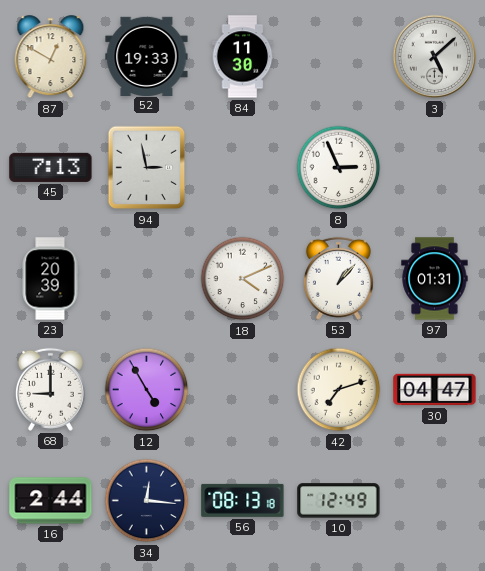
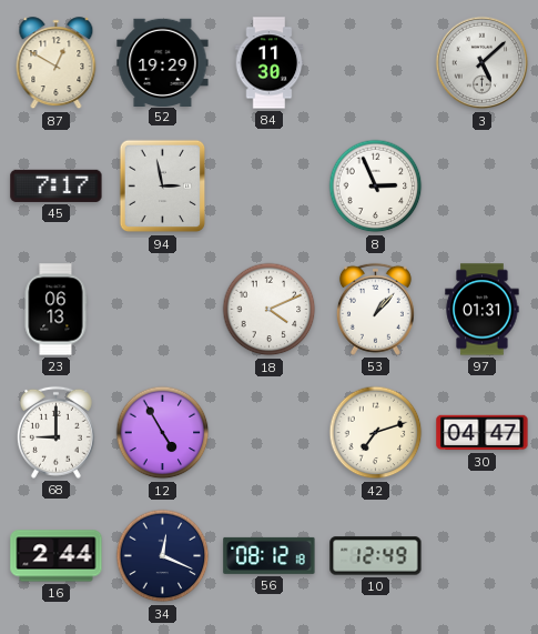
52: 19:33 -> 19:29 (163, 62)
45: 7:13 -> 7:17 (57, 185)
23: 20:39 -> 06:13 (55, 310)
34: 12:16 -> 12:19 (163, 556)
56: 08:13 -> 08:12 (270, 555)
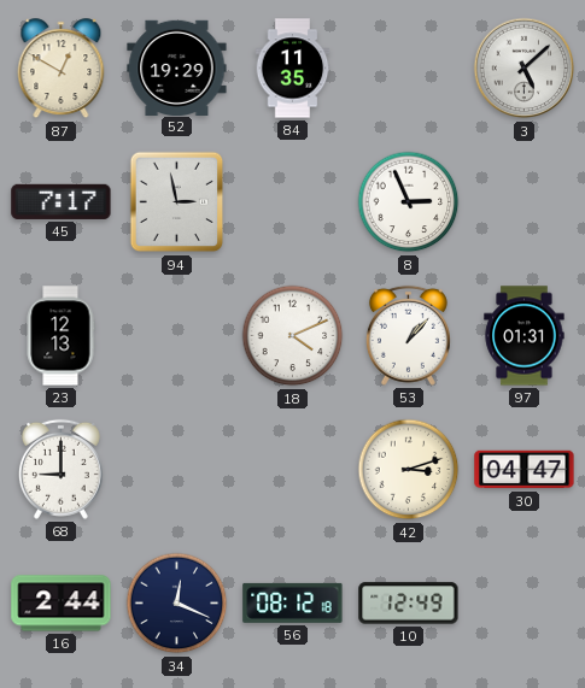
84: 11:30 -> 11:35 (293, 69)
23: 06:13 -> 12:13 (60, 336)
12: 4:55 -> none (163, 433)
42: 7:12 -> 3:12 (409, 470)
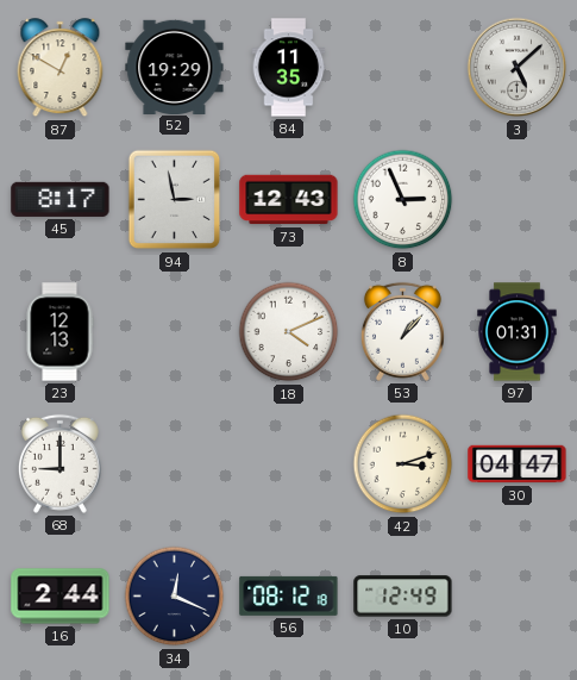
45: 7:17 -> 8:17 (61, 199)
73: none -> 12:43 (289, 200)
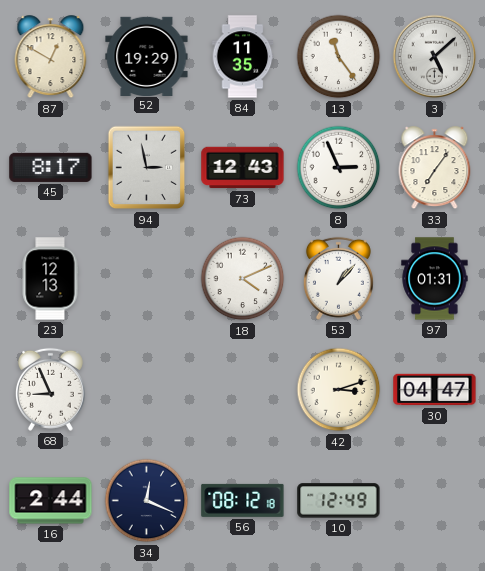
13: none -> 11:24 (339, 57)
33: none -> 7:06 (435, 168)
68: 9:00 -> 8:56 (50, 389)
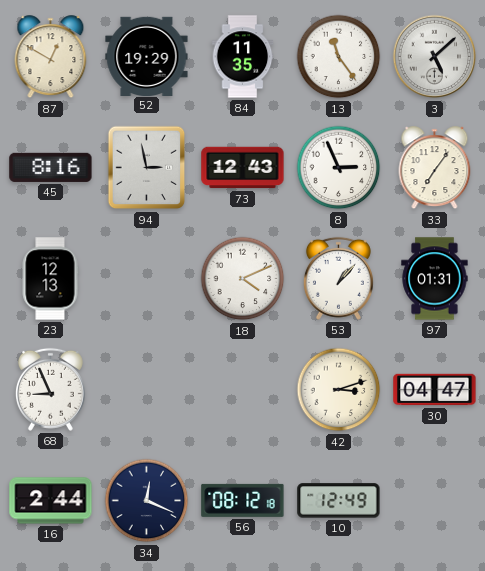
45: 8:17 -> 8:16 (51, 167)
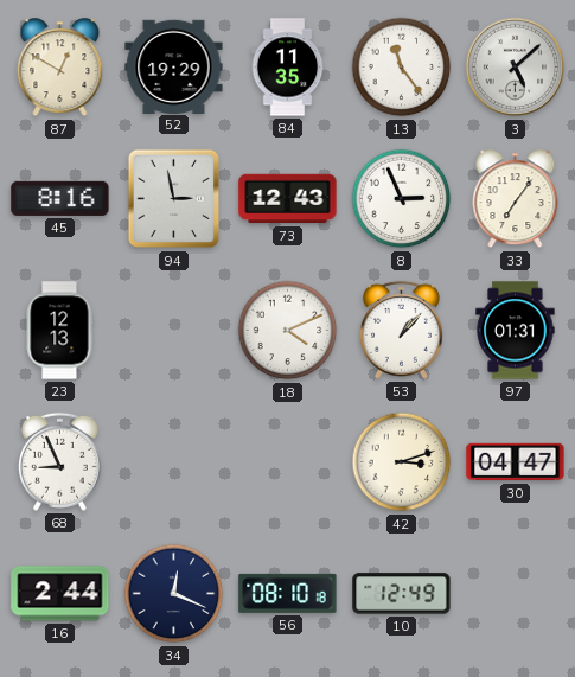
56: 08:12 -> 08:10 (288, 593)
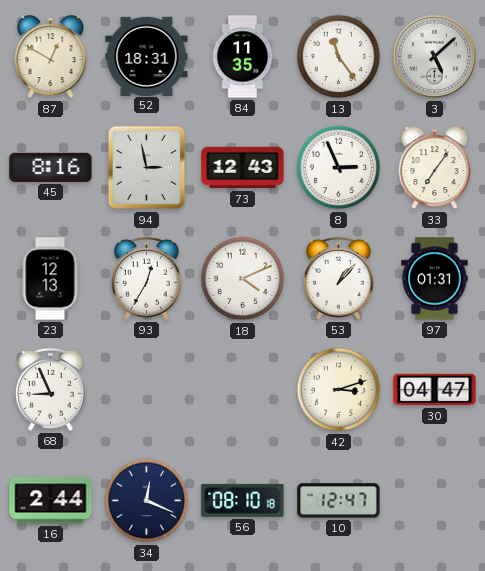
52: 19:29 -> 18:31 (147, 56)
93: none -> 12:35 (146, 278)
10: 12:49 -> 12:47 (339, 501)
